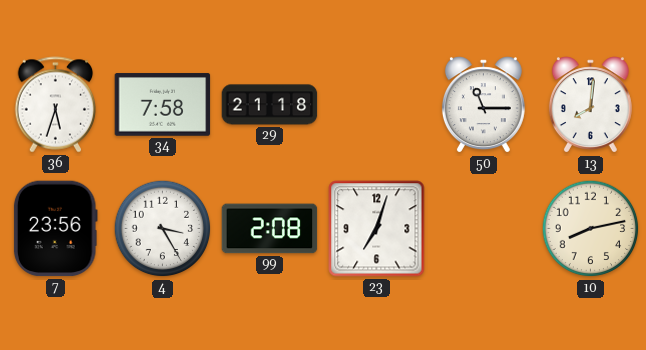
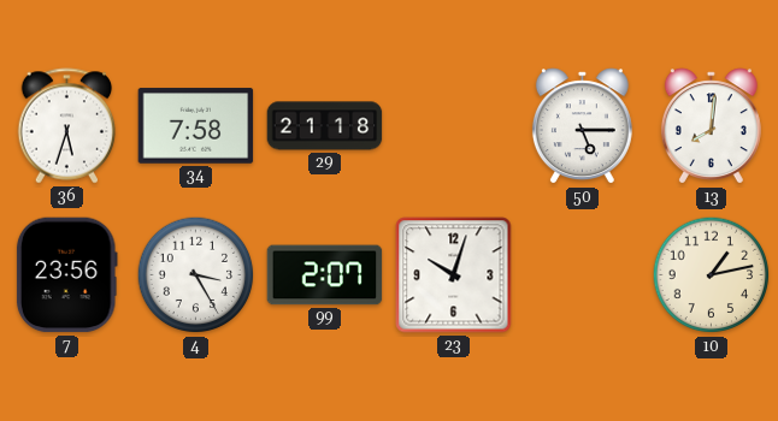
50: 11:15 -> 5:15 (582, 126)
99: 2:08 -> 2:07 (325, 275)
23: 7:03 -> 10:03 (454, 275)
10: 8:13 -> 1:13 (712, 275)
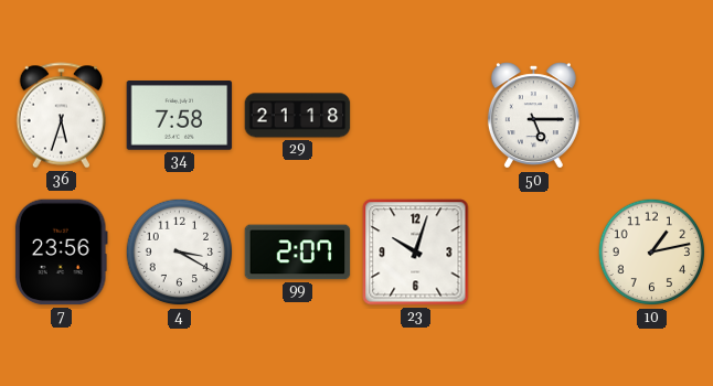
13: 8:01 -> none (711, 126)
4: 3:25 -> 3:20 (180, 253)
